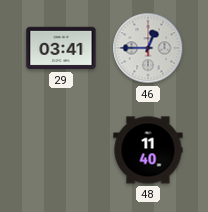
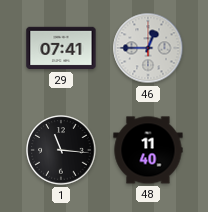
29: 03:41 -> 07:41 (61, 48)
1: none -> 11:16 (61, 150)
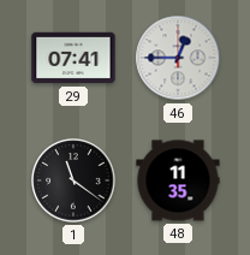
1: 11:16 -> 11:21 (73, 180)
48: 11:40 -> 11:35 (178, 180)
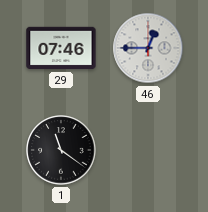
29: 07:41 -> 07:46 (61, 48)
48: 11:35 -> none (178, 180)
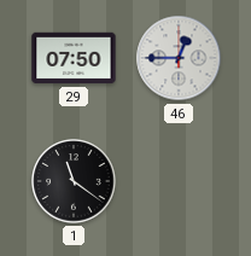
29: 07:46 -> 07:50 (74, 58)
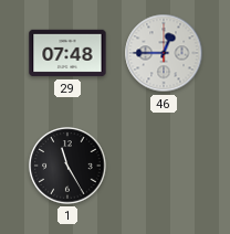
29: 07:50 -> 07:48 (67, 53)
1: 11:21 -> 11:25 (67, 166)
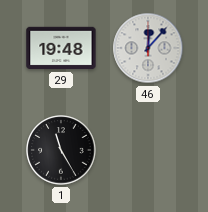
29: 07:48 -> 19:48 (61, 48)
46: 12:45 -> 12:07 (148, 48)
